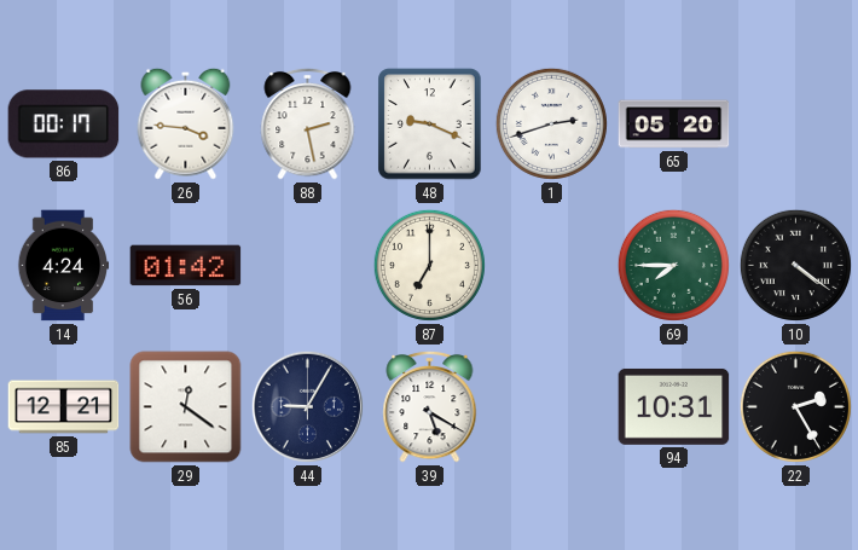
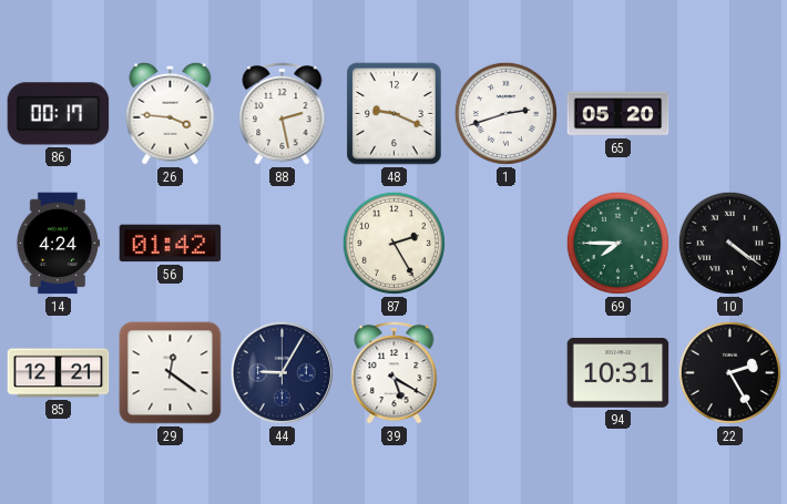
87: 7:00 -> 2:25 (393, 243)
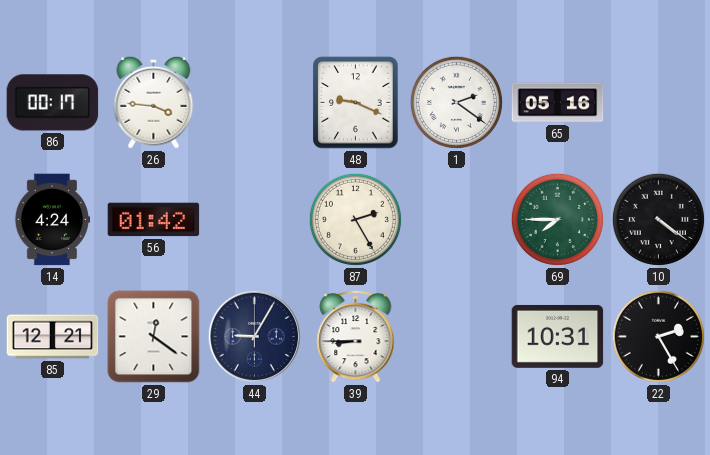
88: 2:28 -> none (283, 113)
1: 2:42 -> 2:21 (456, 102)
65: 05:20 -> 05:16 (558, 103)
39: 5:20 -> 8:45 (356, 336)
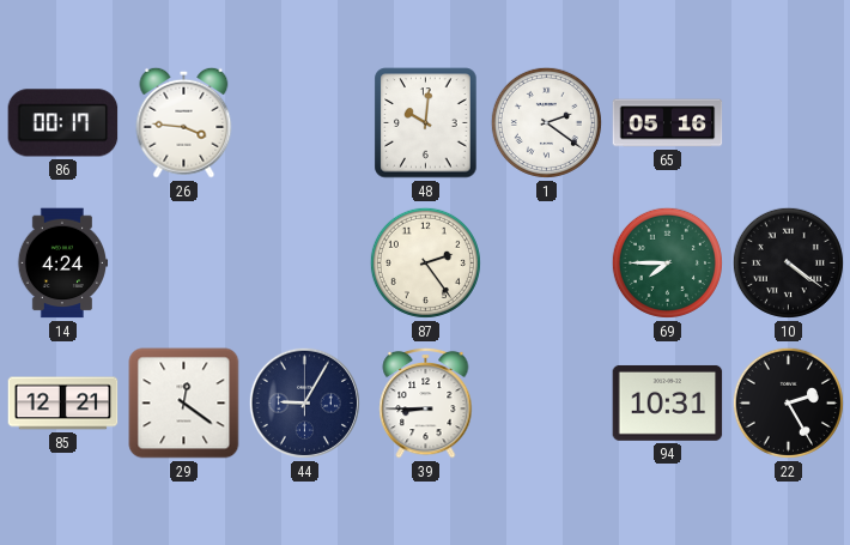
48: 9:19 -> 10:01 (426, 123)
56: 01:42 -> none (154, 220)
87: 2:25 -> 2:24 (425, 262)
